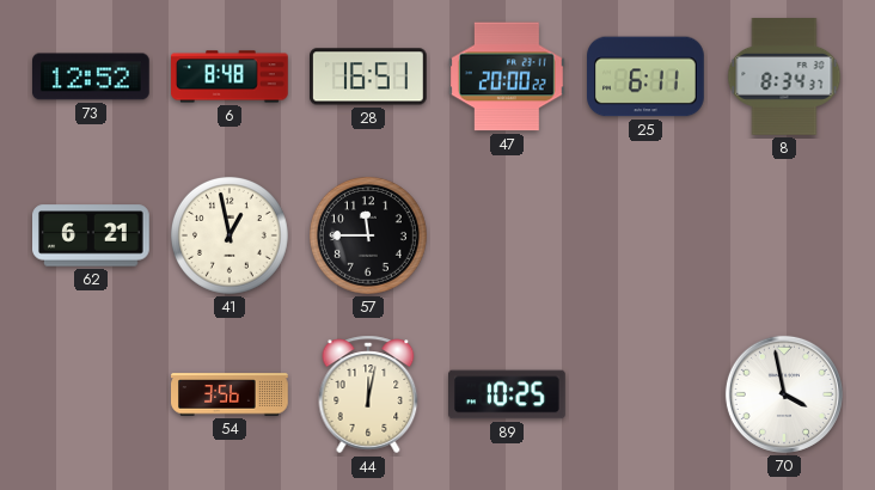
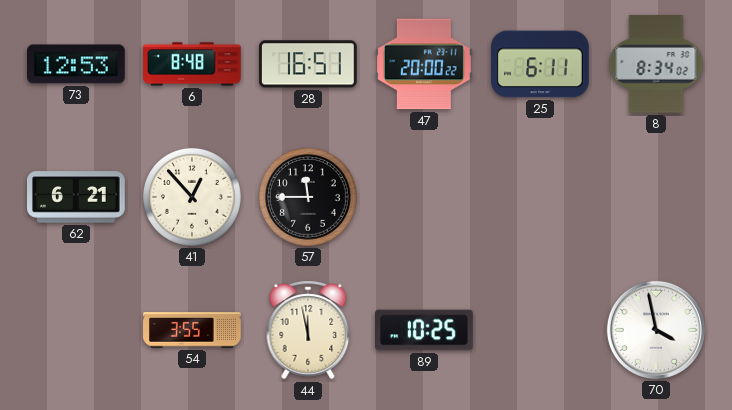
73: 12:52 -> 12:53 (77, 64)
8: 8:34:37 -> 8:34:02 (656, 65)
41: 12:58 -> 12:53 (192, 197)
54: 3:56 -> 3:55 (192, 330)
44: 12:02 -> 11:58 (308, 330)
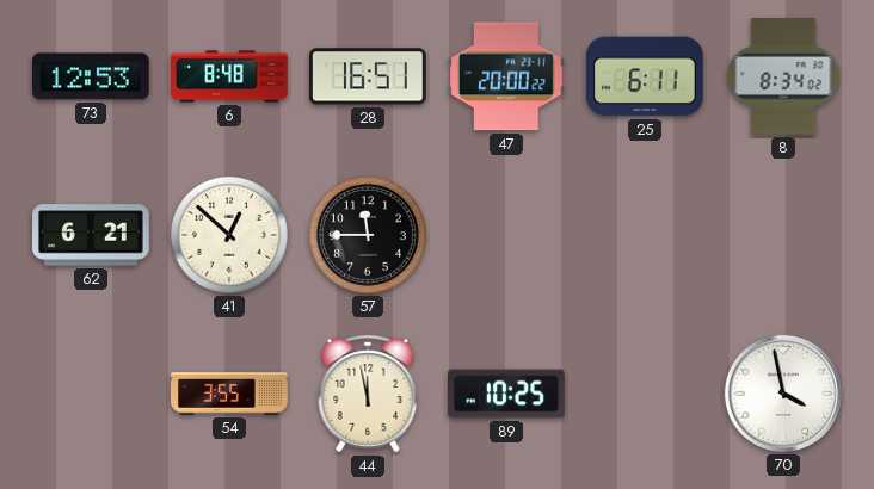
41: 12:53 -> 12:52 (229, 235)
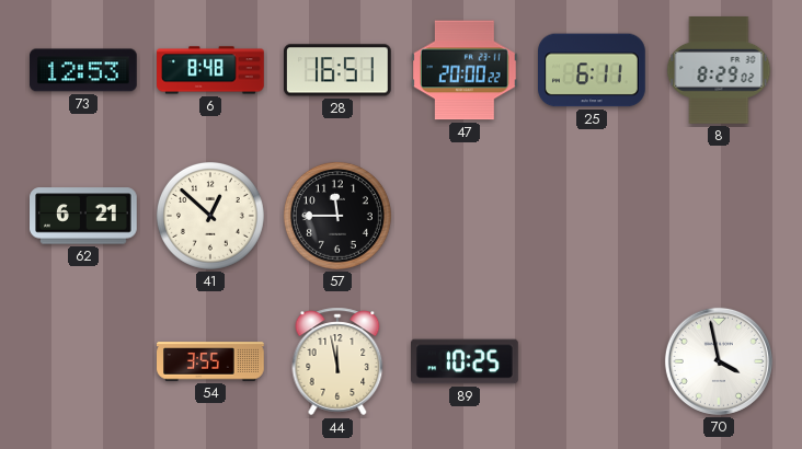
8: 8:34 -> 8:29 (719, 71)
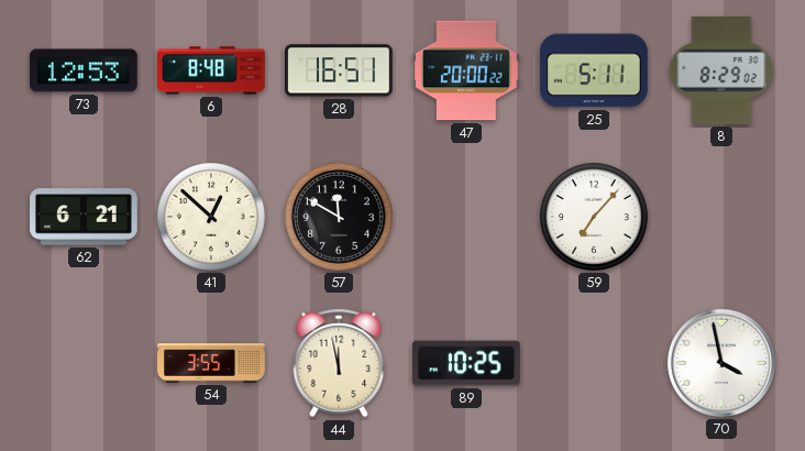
25: 6:11 -> 5:11 (595, 70)
57: 11:45 -> 11:50 (339, 217)
59: none -> 7:07 (594, 217)
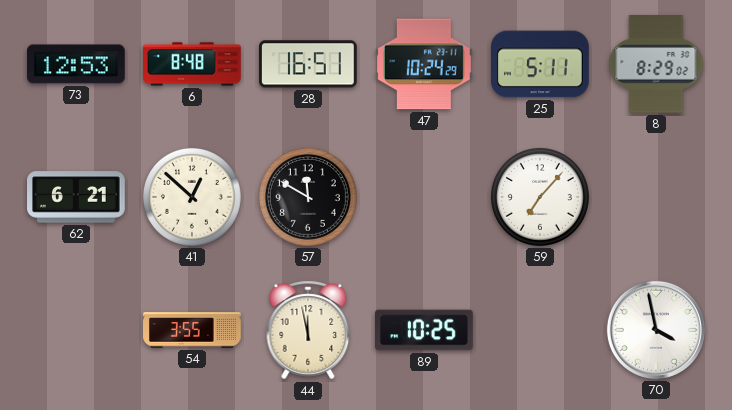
47: 20:00 -> 10:24 (424, 64)
